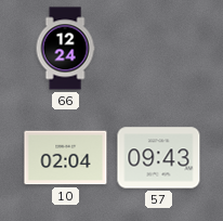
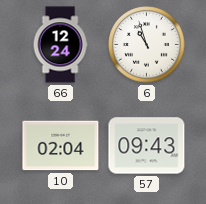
6: none -> 10:57 (147, 45)
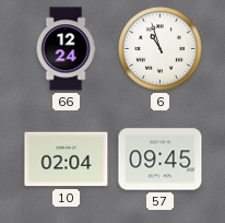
57: 09:43 -> 09:45 (161, 160)
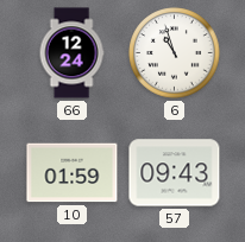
10: 02:04 -> 01:59 (73, 173)
57: 09:45 -> 09:43 (175, 173)
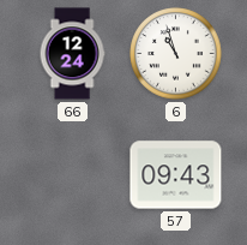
10: 01:59 -> none (73, 173)
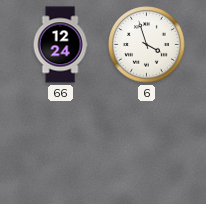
6: 10:57 -> 3:57 (147, 45)
57: 09:43 -> none (176, 175)
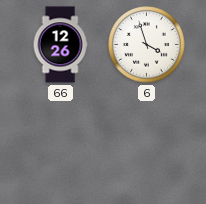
66: 12:24 -> 12:26 (60, 45)
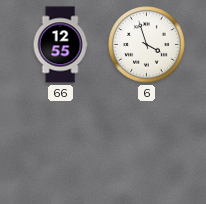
66: 12:26 -> 12:55 (60, 45)
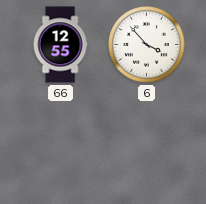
6: 3:57 -> 3:53 (147, 45)
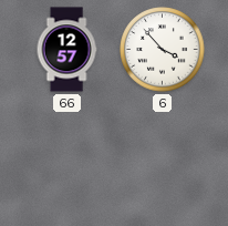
66: 12:55 -> 12:57 (66, 50)
